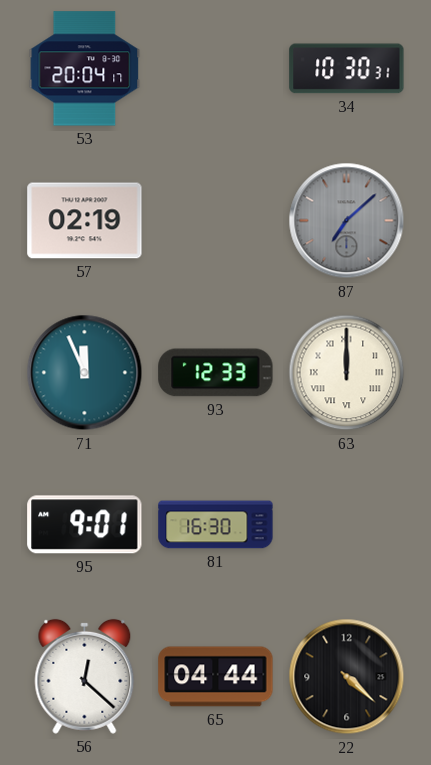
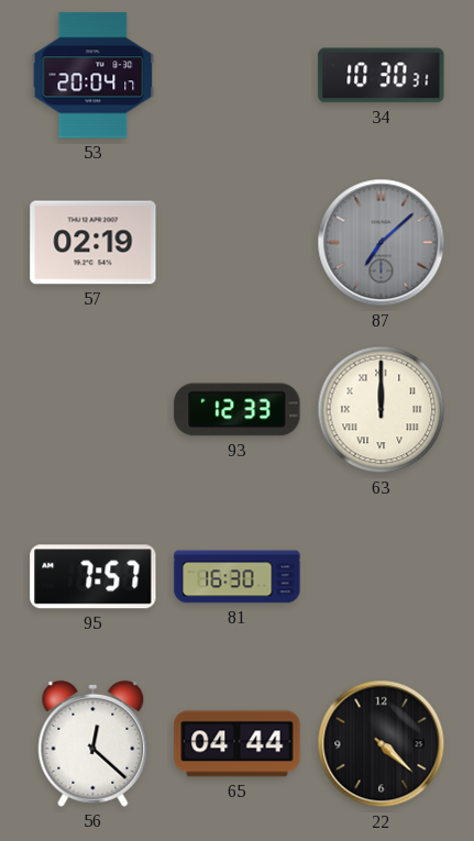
71: 11:56 -> none (85, 373)
95: 9:01 -> 7:57 (93, 577)
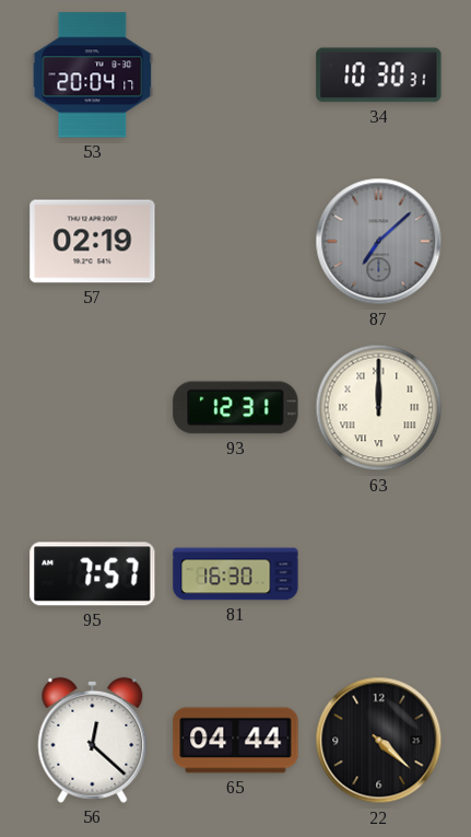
93: 12:33 -> 12:31 (236, 408)
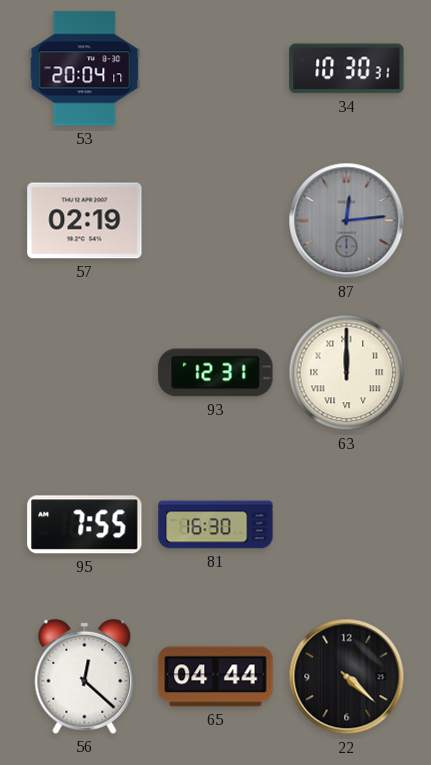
87: 7:08 -> 12:14 (347, 221)
95: 7:57 -> 7:55 (85, 525)
